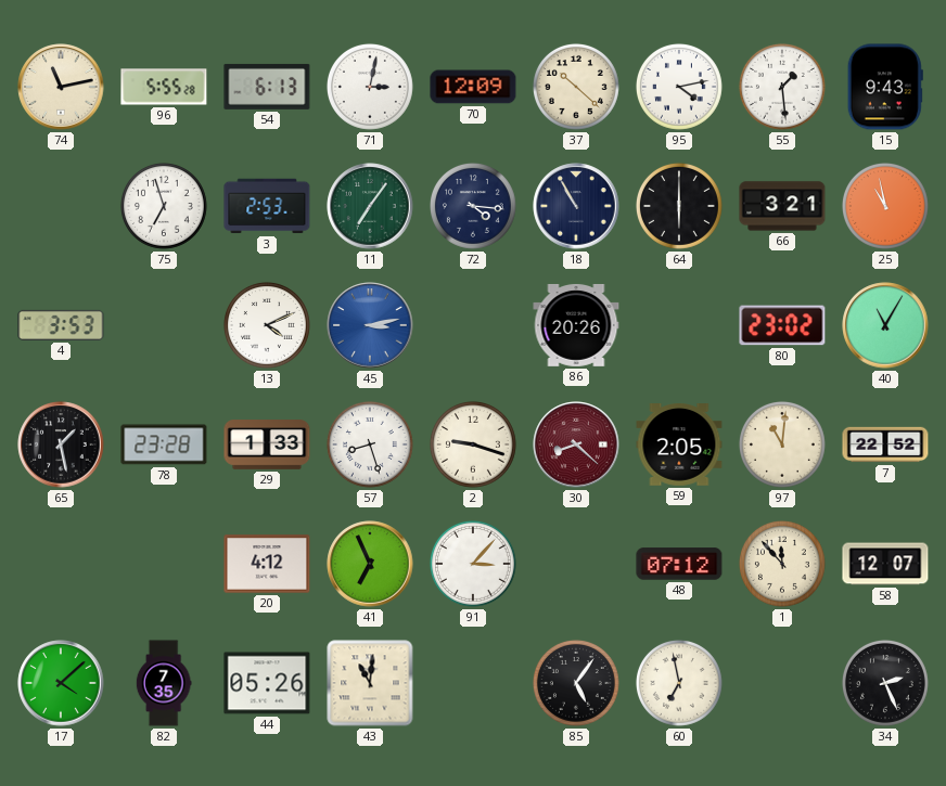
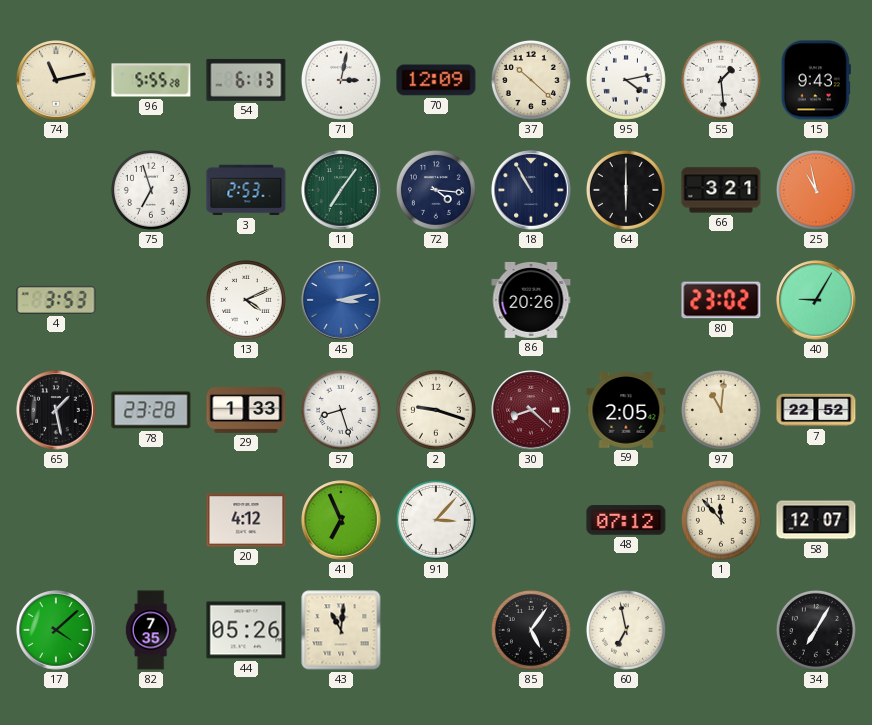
40: 11:05 -> 9:05 (816, 300)
34: 2:26 -> 7:05 (816, 630)
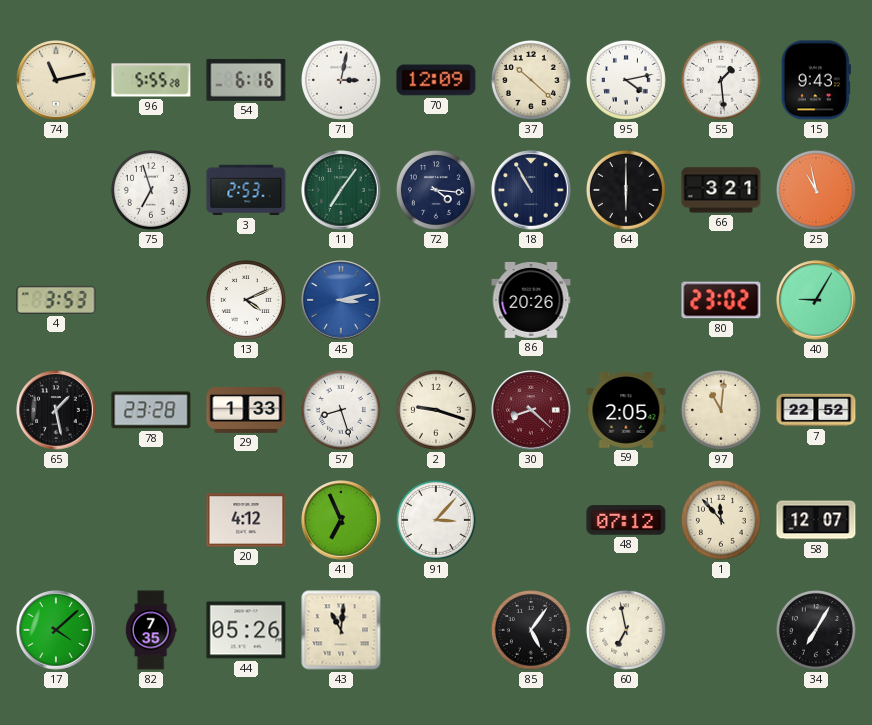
54: 6:13 -> 6:16 (246, 80)
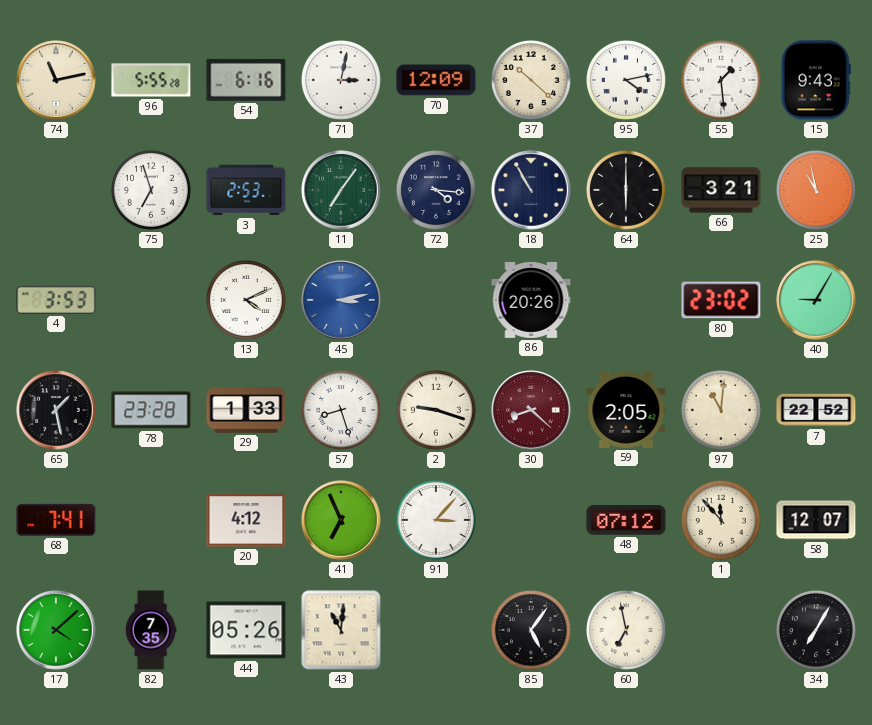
68: none -> 7:41 (56, 520)
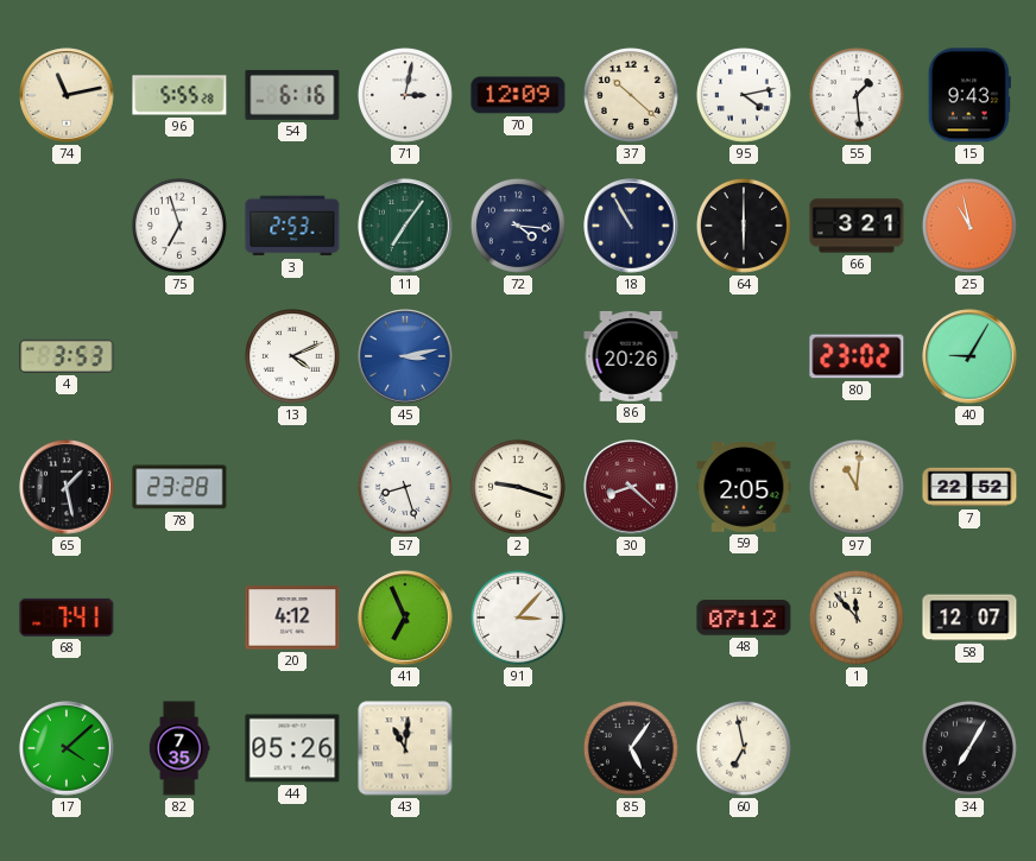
29: 1:33 -> none (246, 410)
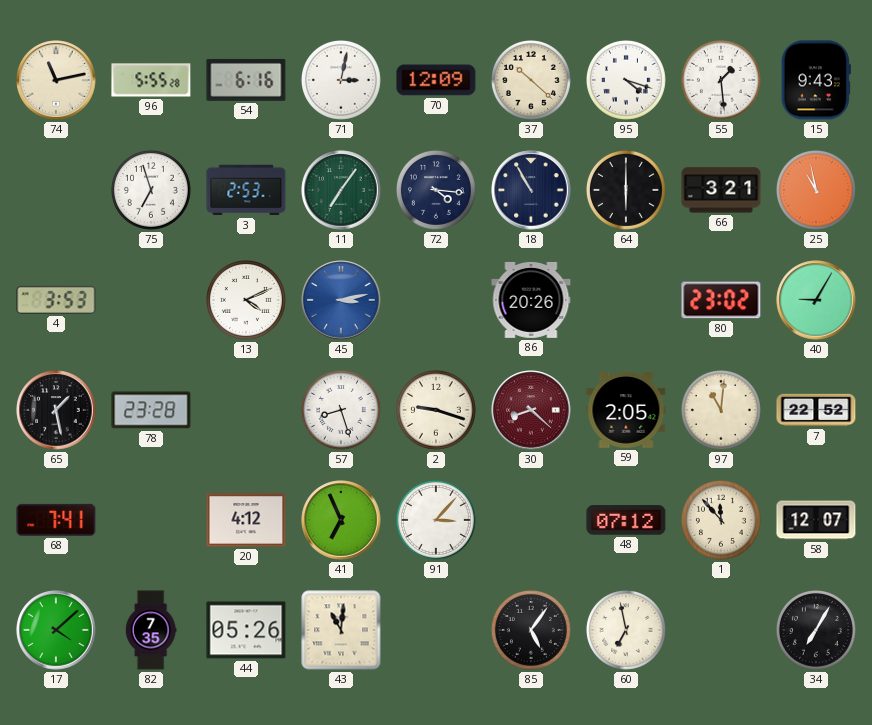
95: 4:13 -> 4:18 (626, 80)
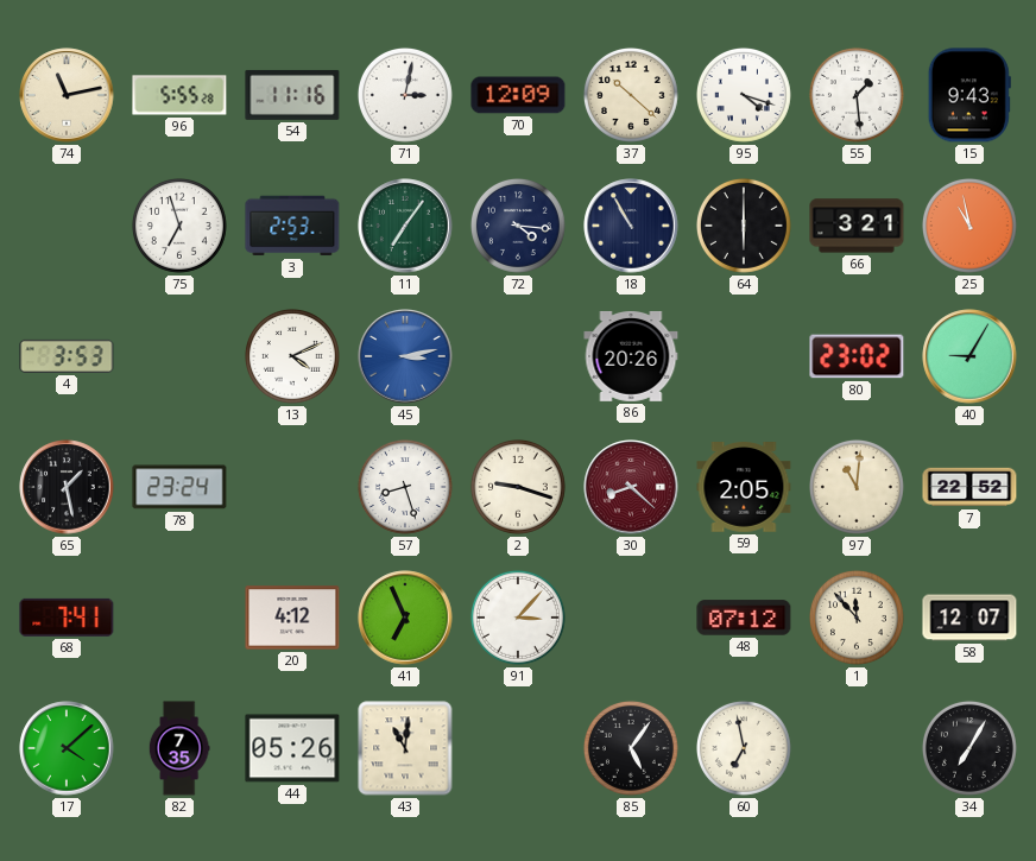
54: 6:16 -> 11:16 (292, 95)
78: 23:28 -> 23:24 (179, 487)
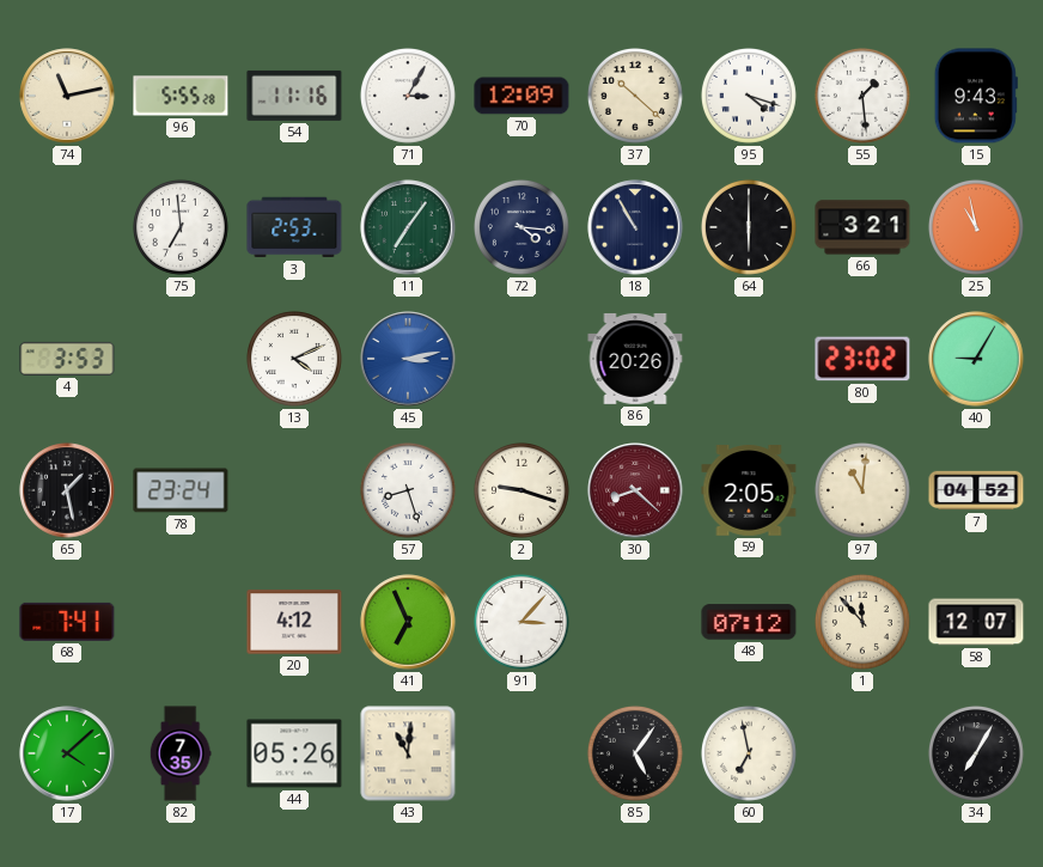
71: 3:02 -> 3:05 (408, 96)
75: 6:57 -> 6:59 (181, 227)
7: 22:52 -> 04:52 (976, 490)
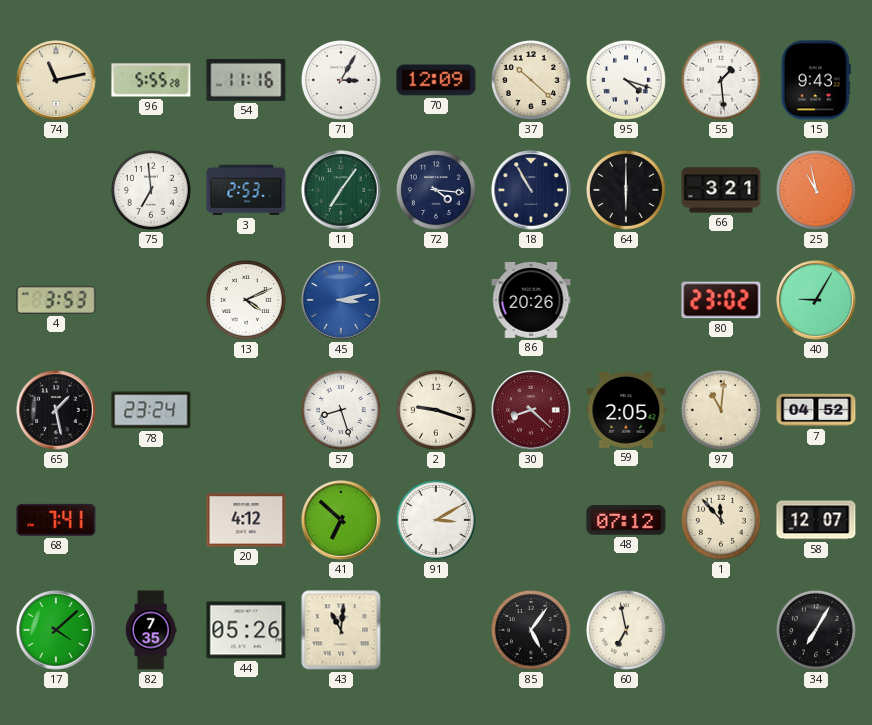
41: 6:56 -> 6:52 (341, 520)
91: 3:07 -> 3:10 (436, 520)
